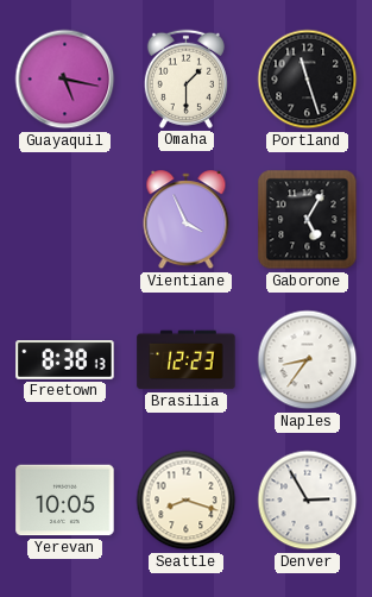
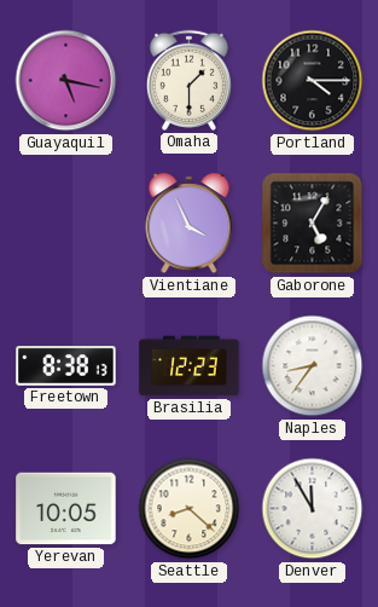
Portland: 11:27 -> 4:15 (313, 81)
Seattle: 8:18 -> 8:22 (190, 509)
Denver: 2:55 -> 11:55 (313, 509)
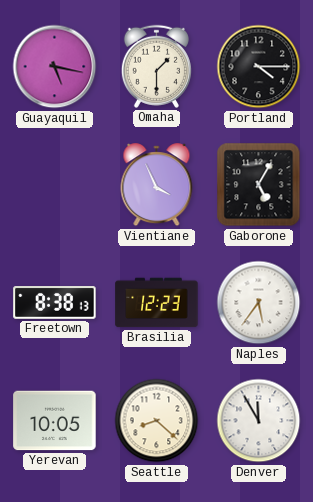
Naples: 8:36 -> 5:36 (259, 303)
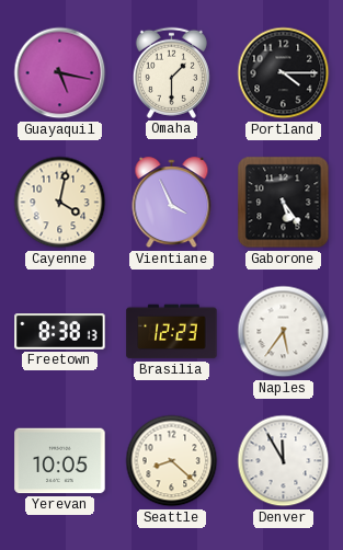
Cayenne: none -> 4:02 (60, 203)
Gaborone: 5:05 -> 5:24 (284, 203)
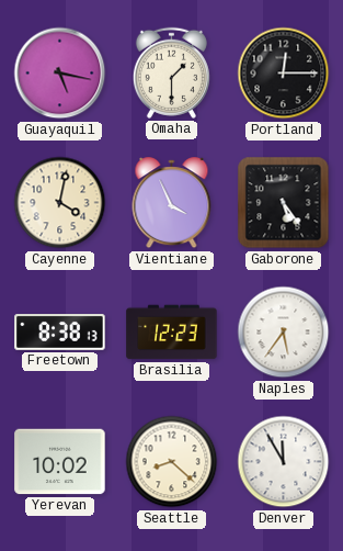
Portland: 4:15 -> 12:15 (284, 74)
Yerevan: 10:05 -> 10:02 (60, 462)
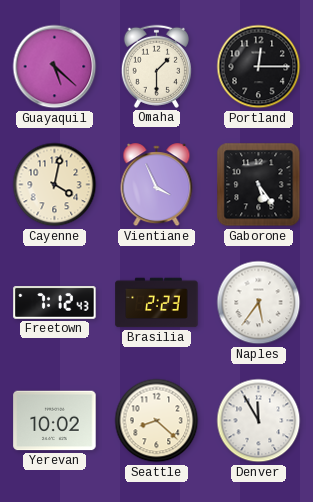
Guayaquil: 5:17 -> 5:22 (55, 67)
Freetown: 8:38 -> 7:12 (55, 303)
Brasilia: 12:23 -> 2:23 (157, 303)
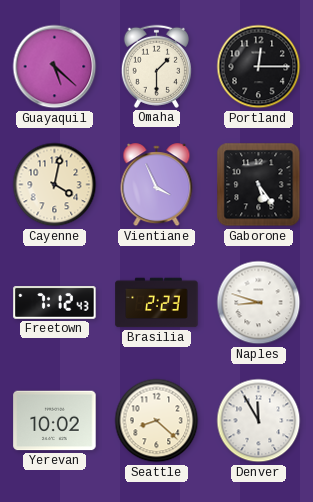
Naples: 5:36 -> 8:48 (259, 303)
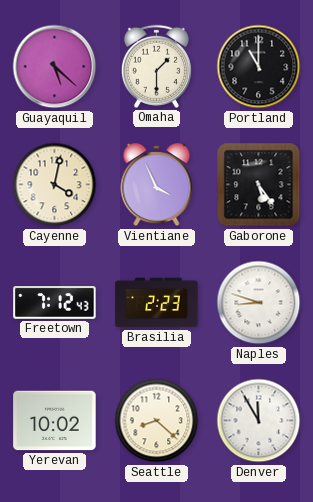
Portland: 12:15 -> 11:00 (259, 67)
